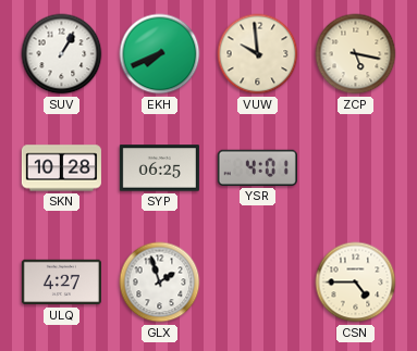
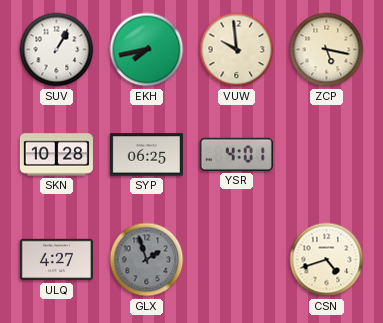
EKH: 7:41 -> 7:43 (147, 50)
GLX dial: white -> grey (147, 260)
CSN: 4:45 -> 4:42 (327, 260)
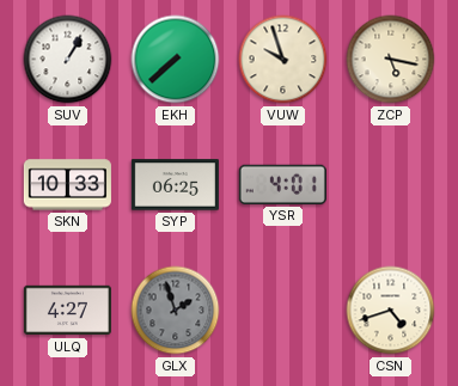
EKH: 7:43 -> 7:38 (176, 60)
VUW: 9:59 -> 9:57 (283, 60)
SKN: 10:28 -> 10:33 (67, 185)
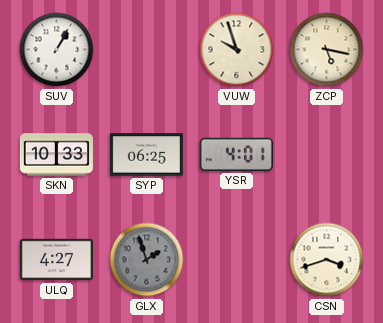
EKH: 7:38 -> none (176, 60)
CSN: 4:42 -> 3:42 (327, 260)
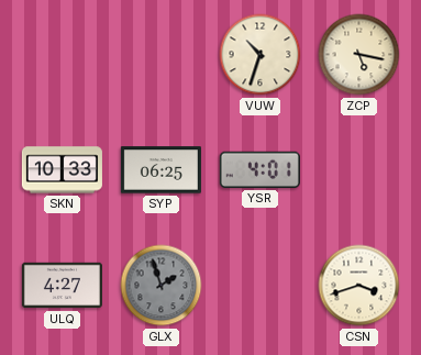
SUV: 1:05 -> none (57, 50)
VUW: 9:57 -> 10:33 (261, 55)
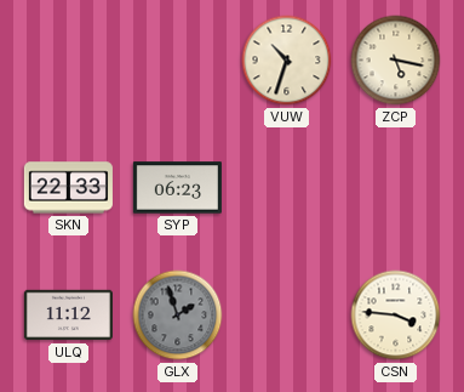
SKN: 10:33 -> 22:33 (68, 188)
SYP: 06:25 -> 06:23 (177, 188)
YSR: 4:01 -> none (259, 169)
ULQ: 4:27 -> 11:12 (68, 316)
CSN: 3:42 -> 3:46 (396, 316)
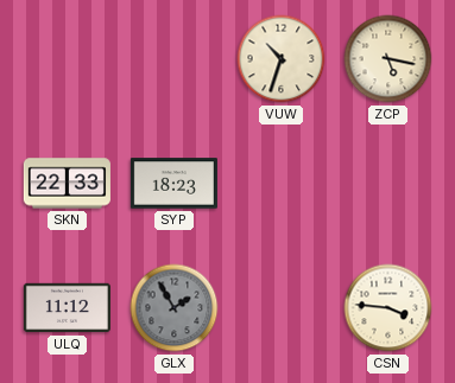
SYP: 06:23 -> 18:23 (173, 184)
GLX: 1:57 -> 1:55 (175, 308)
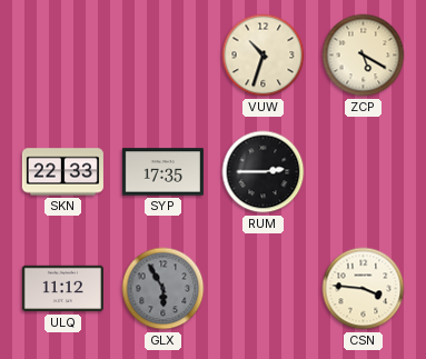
ZCP: 5:17 -> 5:20 (364, 56)
SYP: 18:23 -> 17:35 (162, 172)
RUM: none -> 2:45 (264, 172)
GLX: 1:55 -> 5:55 (164, 289)
